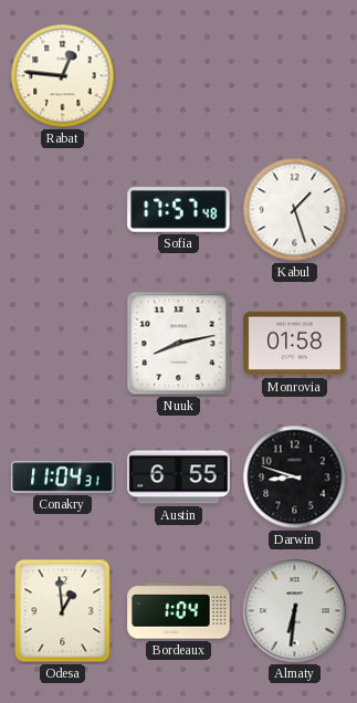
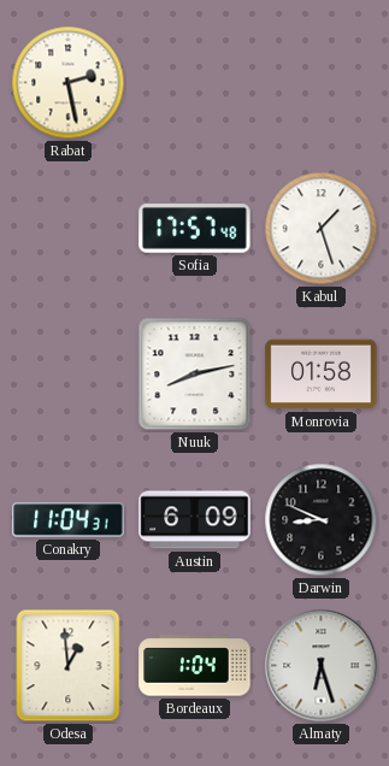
Rabat: 12:46 -> 2:28 (69, 83)
Austin: 6:55 -> 6:09 (195, 520)
Darwin: 8:48 -> 8:49 (322, 520)
Almaty: 6:31 -> 6:27 (322, 666)
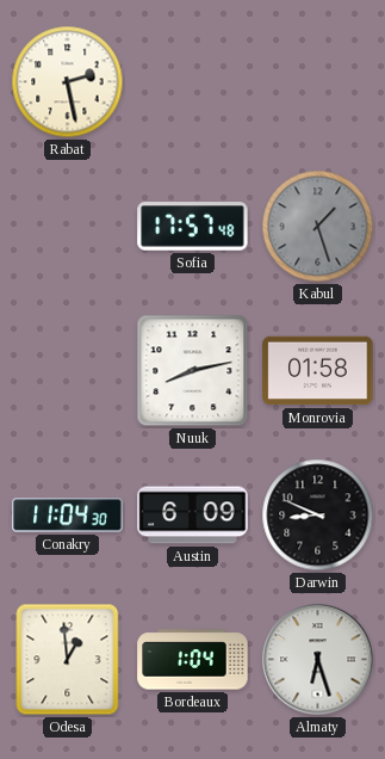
Kabul dial: white -> grey (318, 227)
Conakry: 11:04:31 -> 11:04:30 (68, 516)
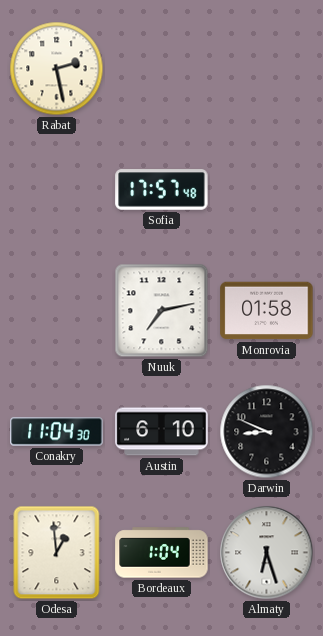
Kabul: 1:27 -> none (318, 227)
Nuuk: 8:13 -> 7:13 (162, 311)
Austin: 6:09 -> 6:10 (162, 432)
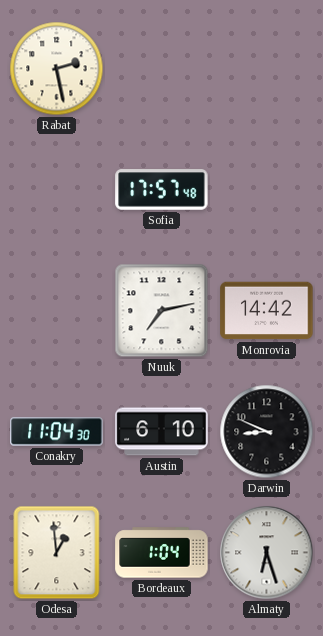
Monrovia: 01:58 -> 14:42 (267, 311)
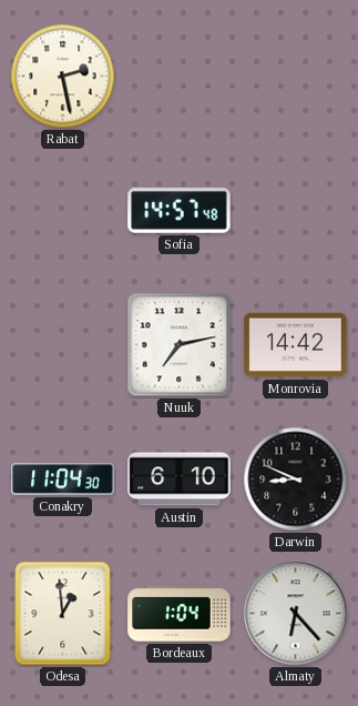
Sofia: 17:57 -> 14:57 (180, 211)
Almaty: 6:27 -> 6:23 (296, 614)
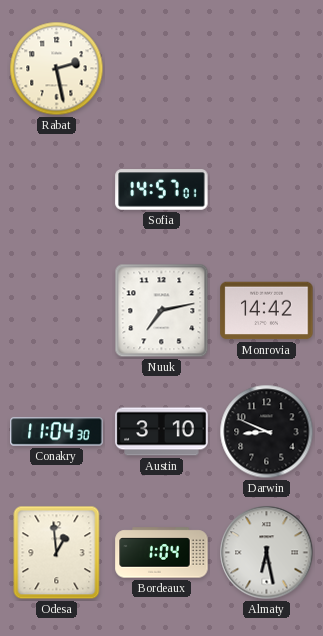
Sofia: 14:57:48 -> 14:57:01 (162, 190)
Austin: 6:10 -> 3:10 (162, 432)
Almaty: 6:23 -> 6:28 (267, 553)
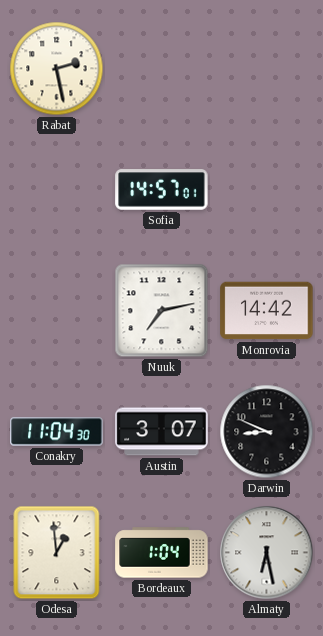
Austin: 3:10 -> 3:07 (162, 432)
